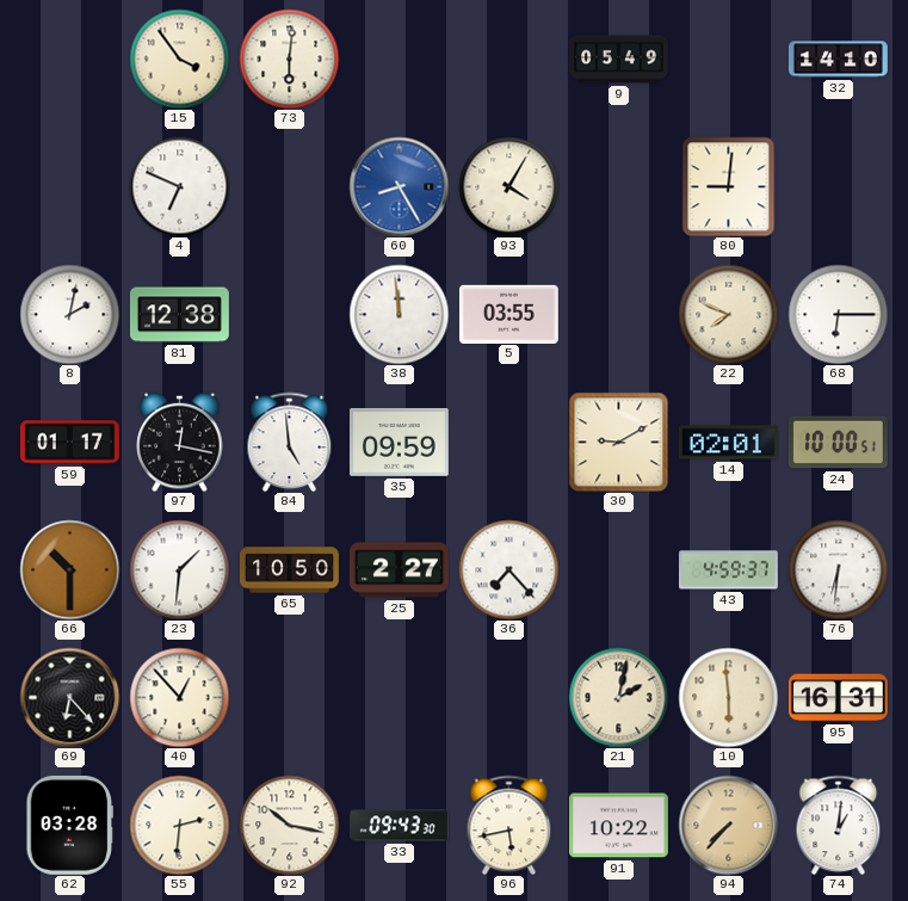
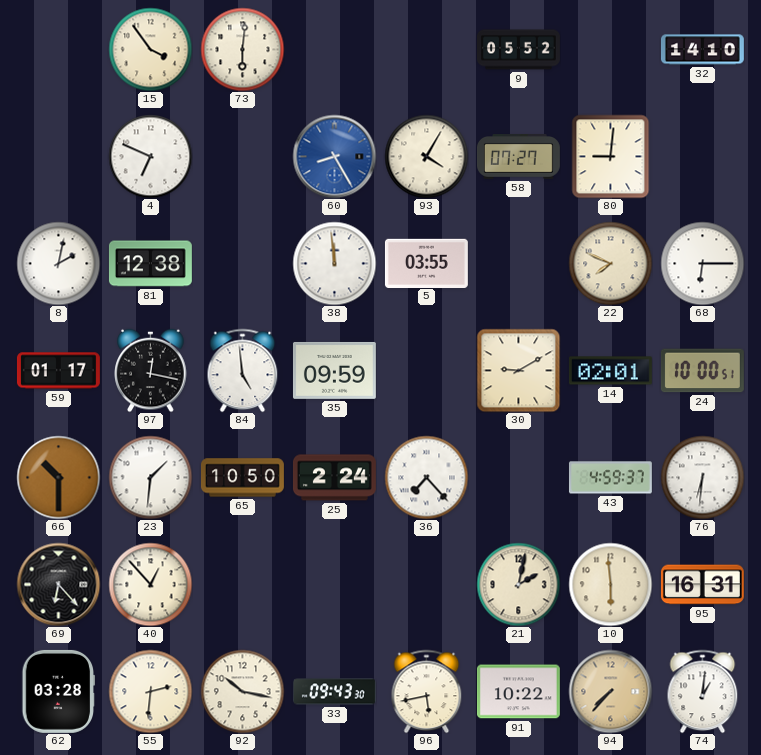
9: 05:49 -> 05:52 (519, 50)
58: none -> 07:27 (518, 157)
25: 2:27 -> 2:24 (334, 478)
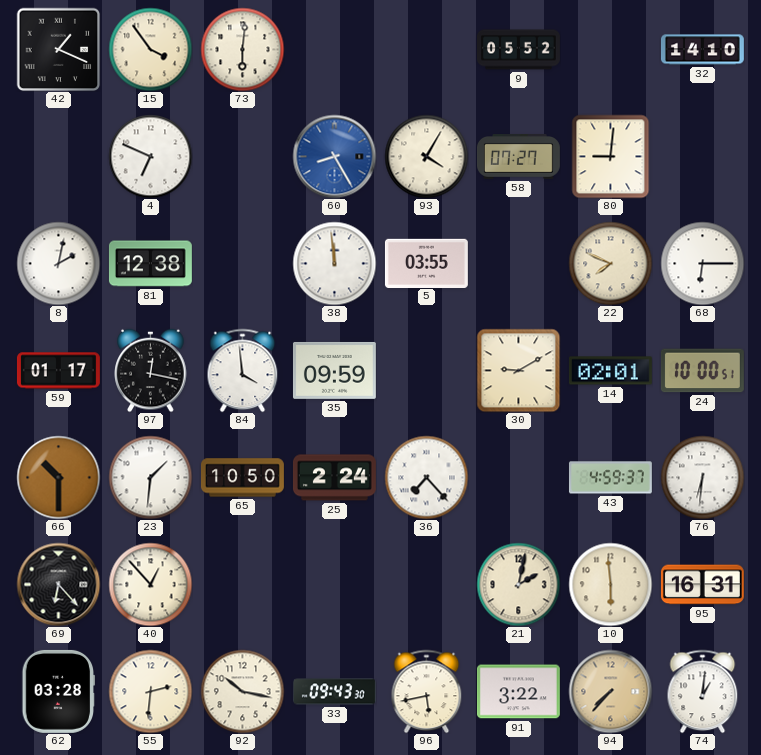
42: none -> 1:19 (58, 49)
84: 4:59 -> 3:59 (243, 370)
91: 10:22 -> 3:22 (518, 692)
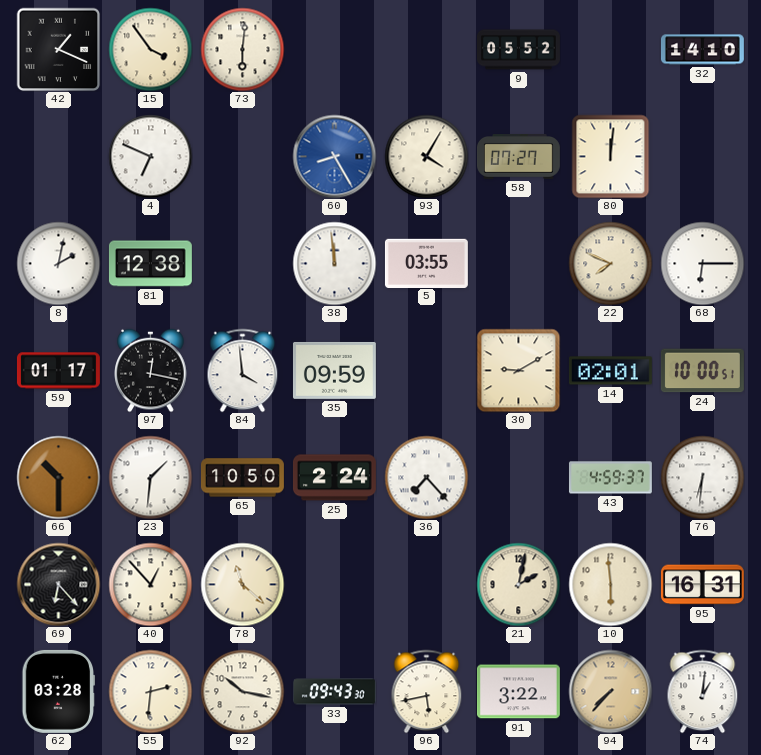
80: 9:01 -> 12:01 (611, 156)
78: none -> 11:22 (242, 584)
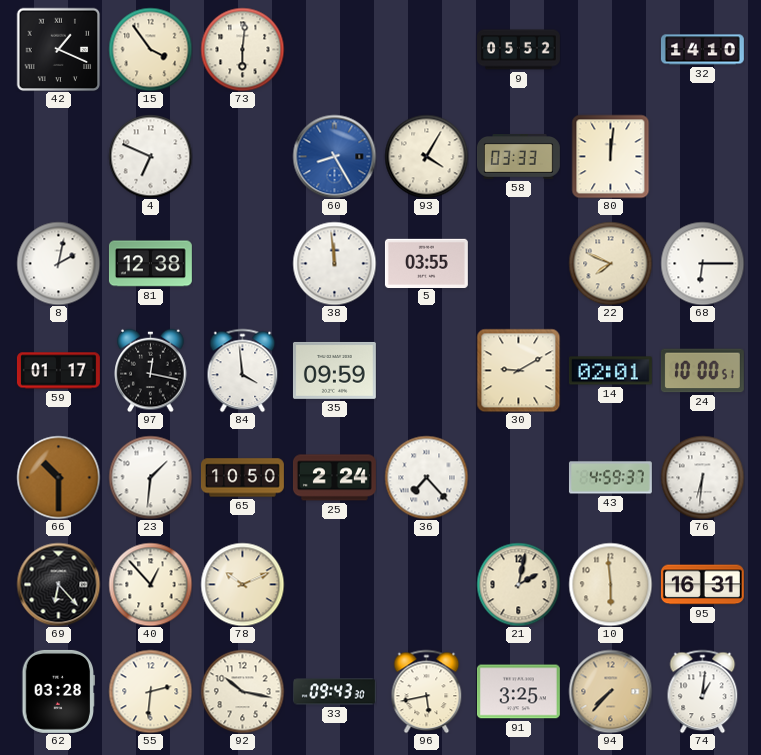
58: 07:27 -> 03:33 (518, 157)
78: 11:22 -> 10:11 (242, 584)
91: 3:22 -> 3:25 (518, 692)
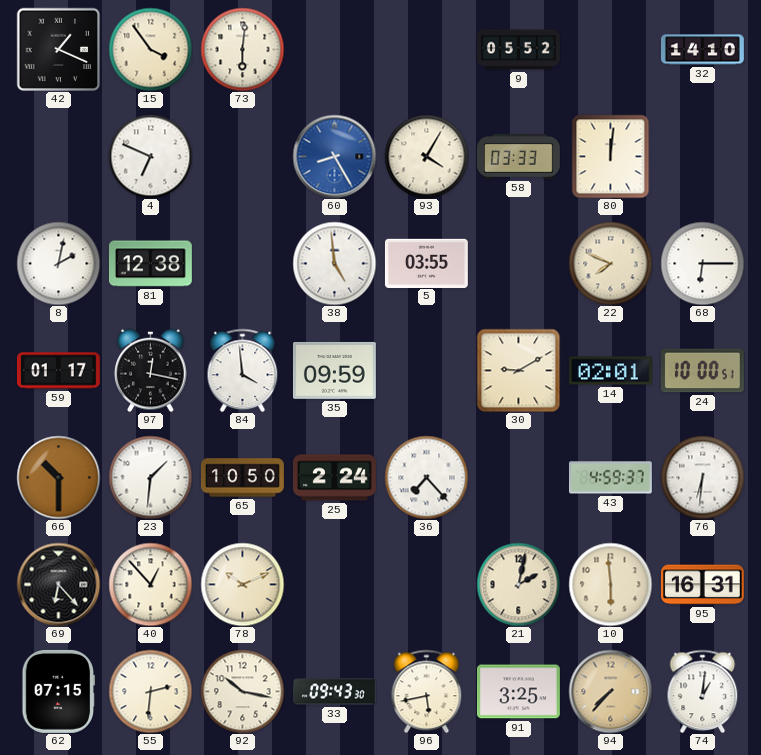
38: 11:59 -> 4:59 (334, 263)
62: 03:28 -> 07:15 (58, 691)
